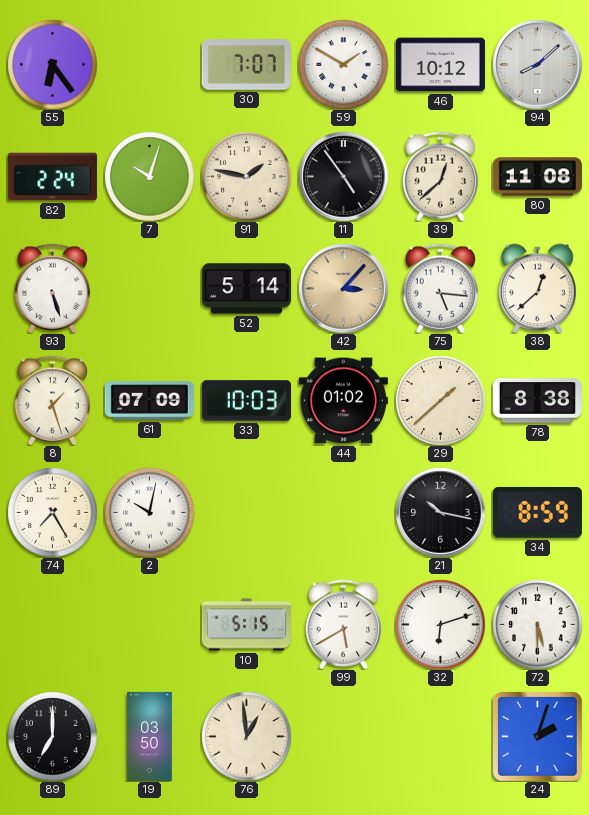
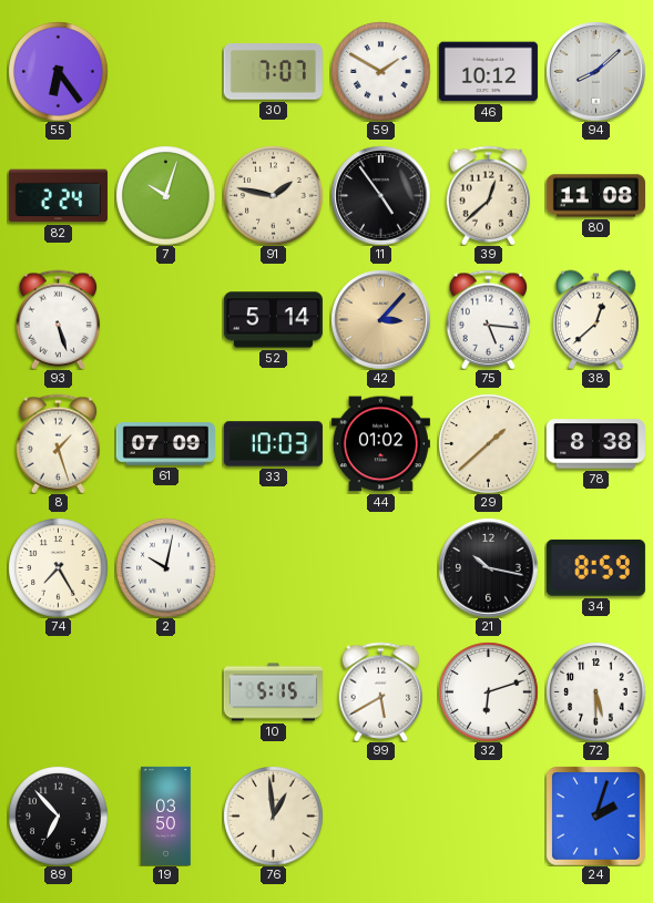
89: 7:00 -> 6:53 (58, 815)
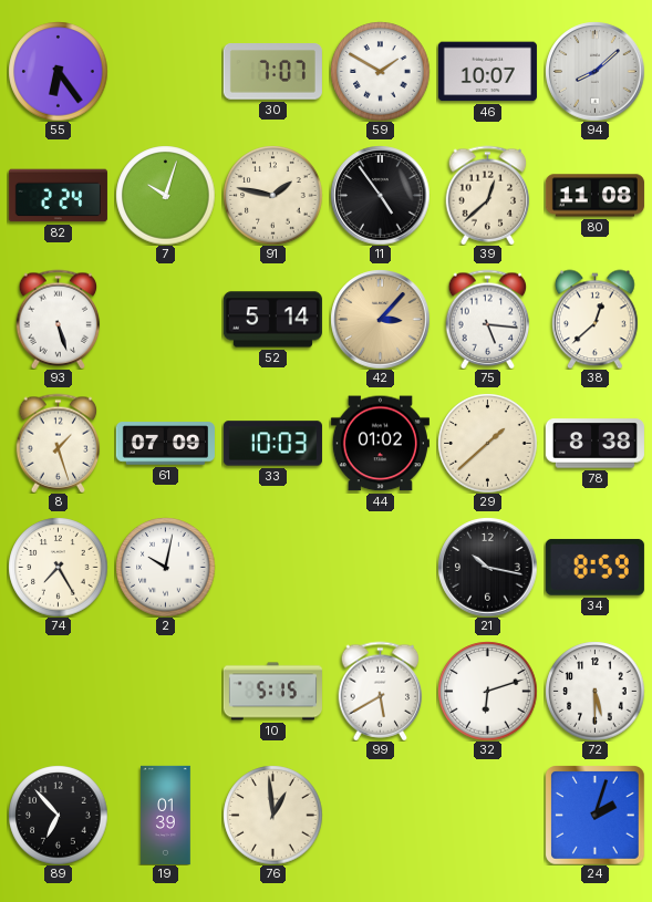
46: 10:12 -> 10:07 (487, 72)
19: 03:50 -> 01:39 (166, 815)
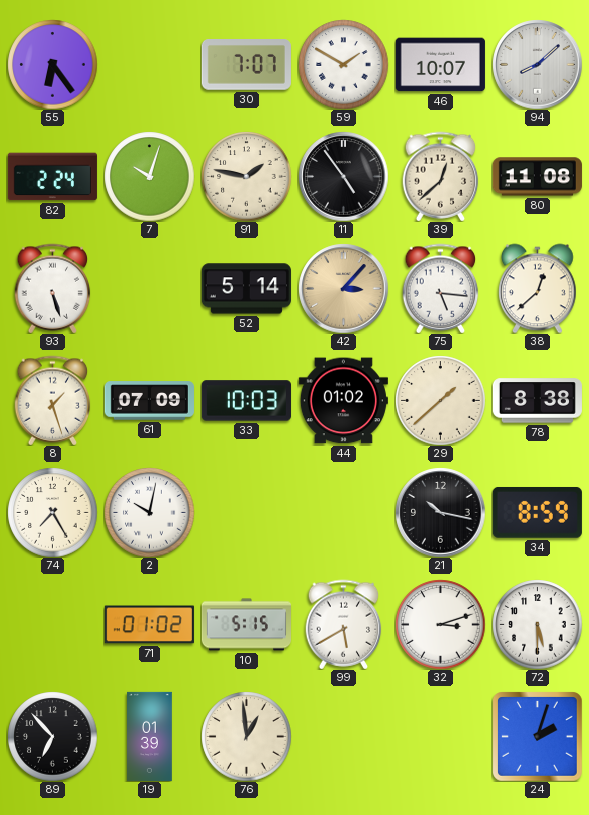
71: none -> 01:02 (149, 625)
32: 6:12 -> 3:12 (440, 624)
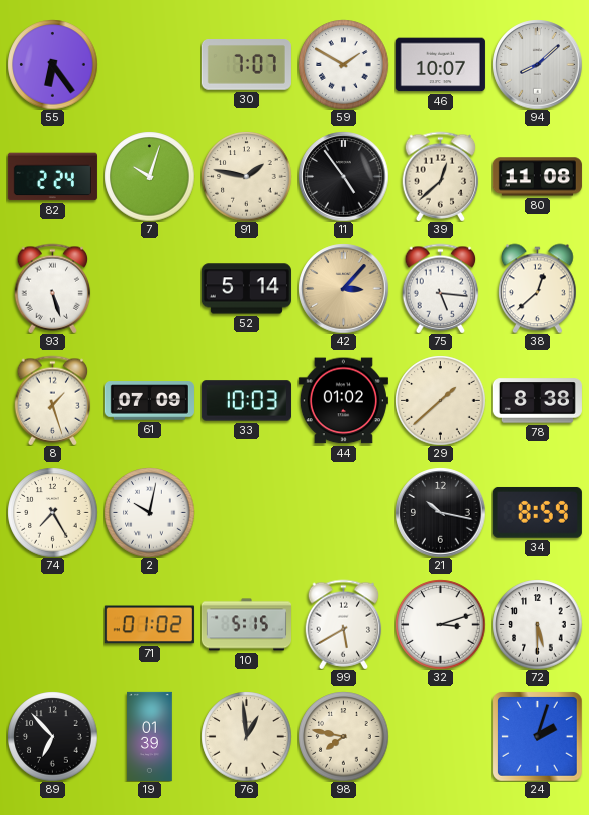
98: none -> 7:47 (343, 736)
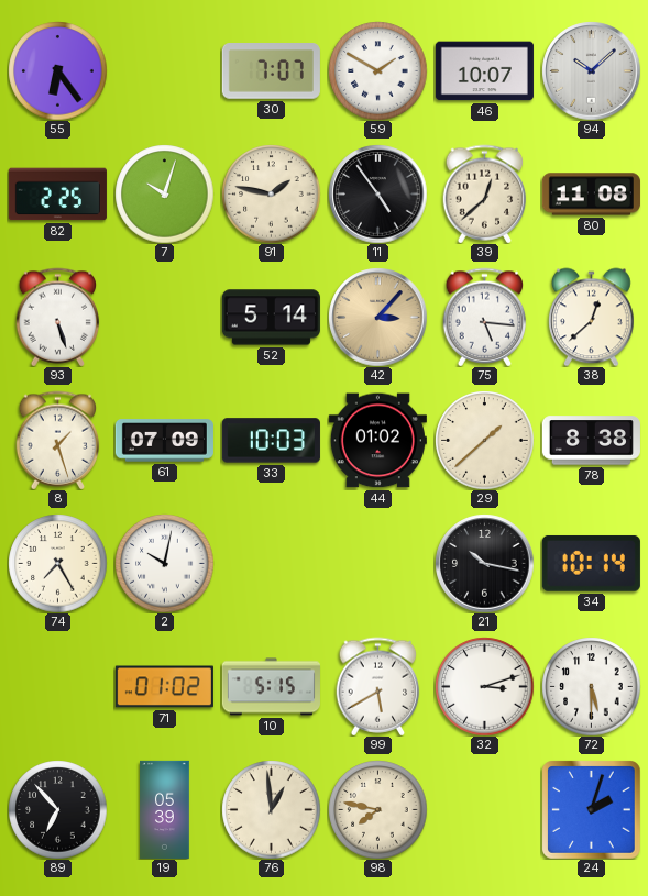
94: 8:08 -> 10:08 (591, 70)
82: 2:24 -> 2:25 (57, 195)
34: 8:59 -> 10:14 (591, 564)
19: 01:39 -> 05:39 (165, 809)
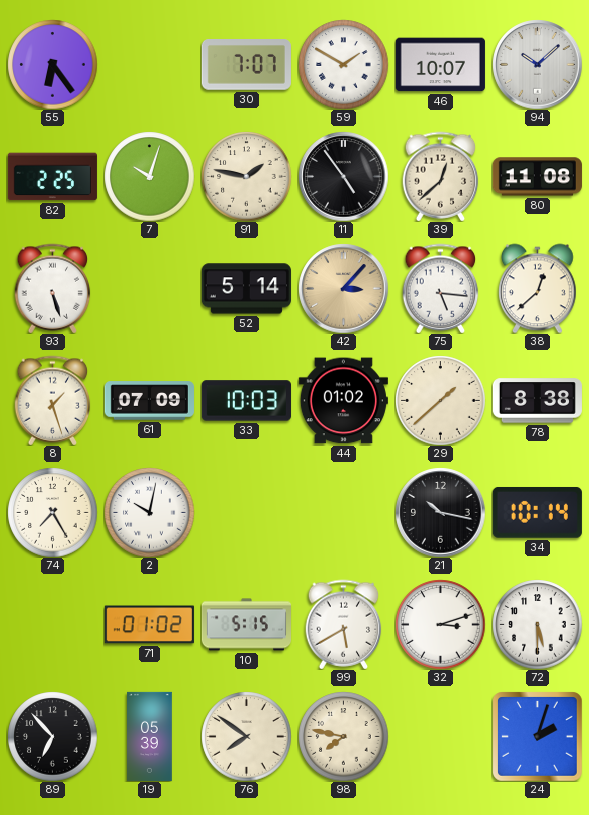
76: 12:59 -> 7:51 (246, 736)
